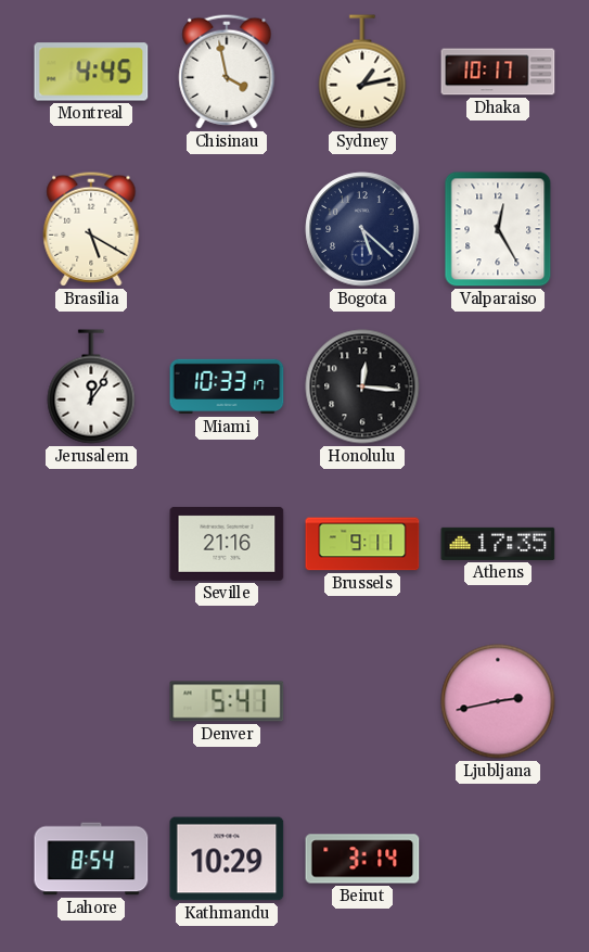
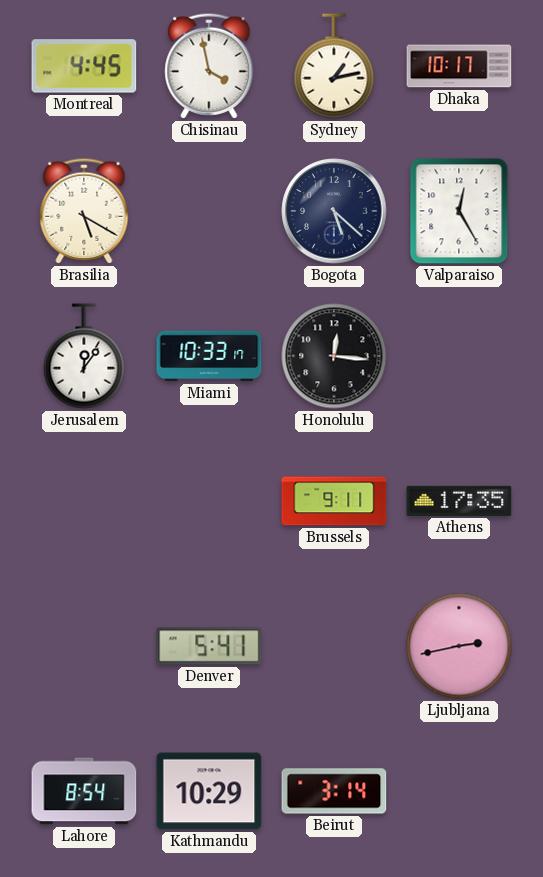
Seville: 21:16 -> none (227, 544)
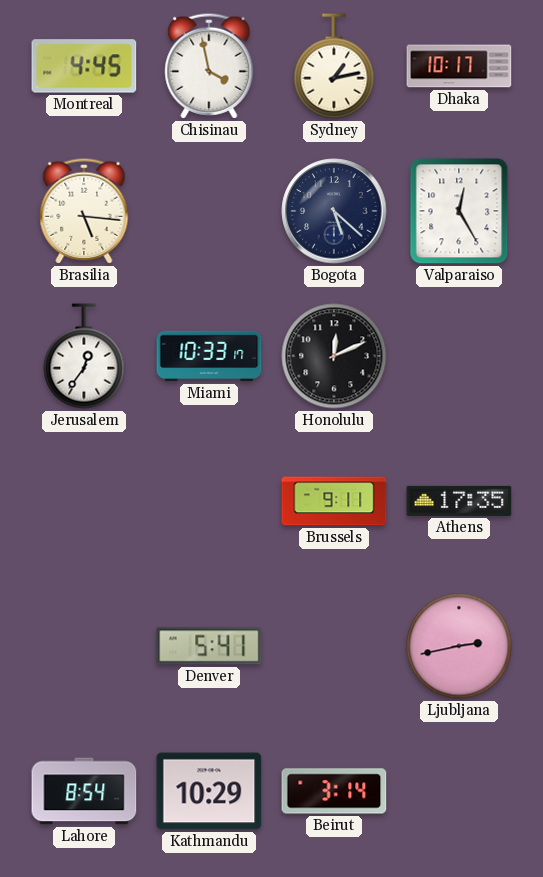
Brasilia: 5:20 -> 5:16 (84, 211)
Jerusalem: 12:06 -> 12:36 (84, 356)
Honolulu: 12:16 -> 12:11 (334, 356)
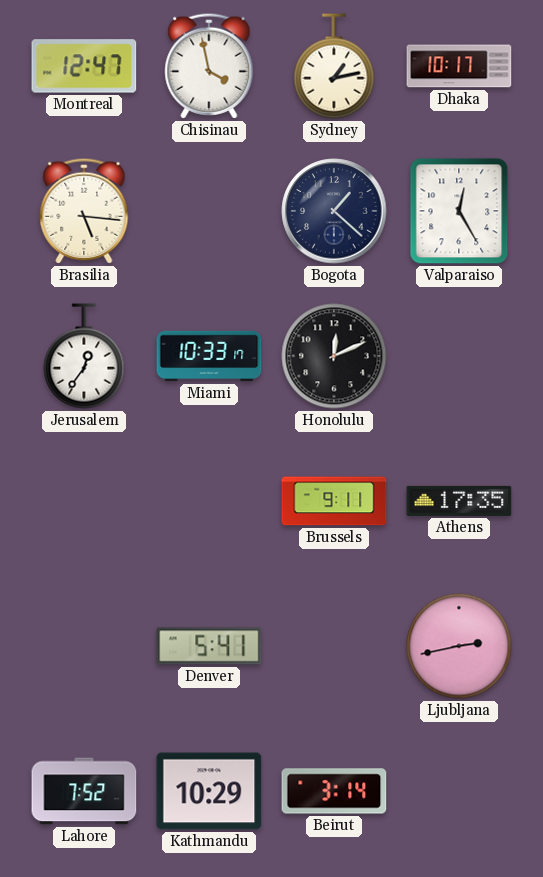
Montreal: 4:45 -> 12:47 (84, 66)
Bogota: 5:22 -> 1:22 (334, 211)
Lahore: 8:54 -> 7:52 (84, 791)
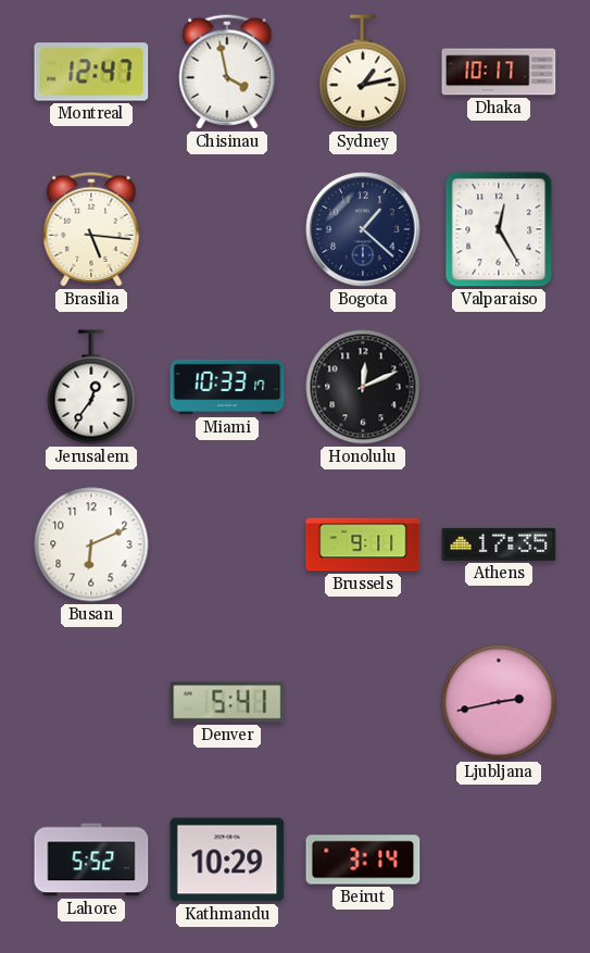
Busan: none -> 6:11 (91, 544)
Lahore: 7:52 -> 5:52 (91, 860)
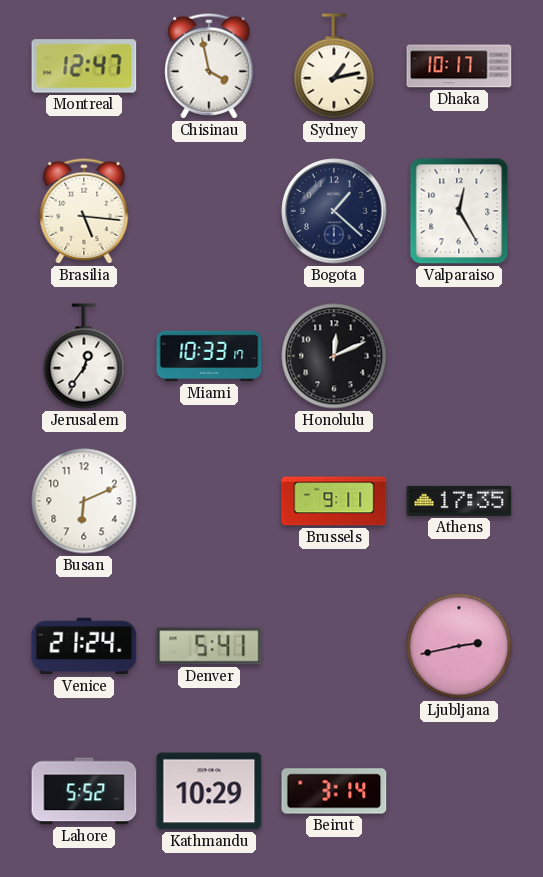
Venice: none -> 21:24 (84, 646)
